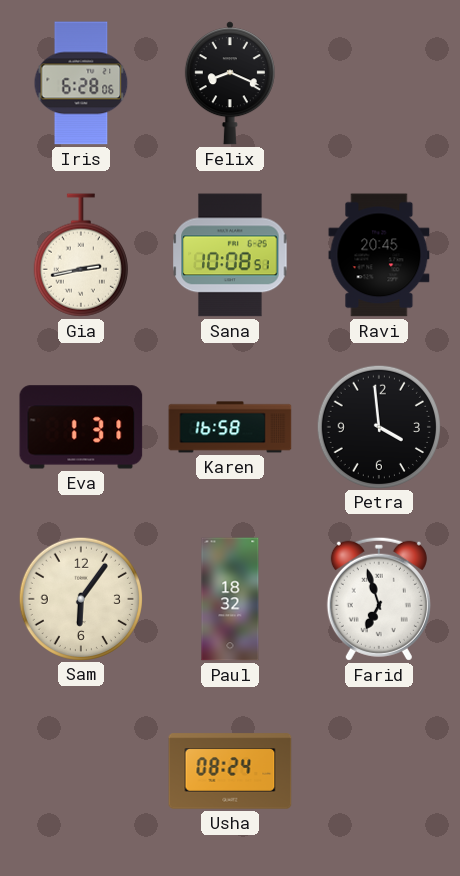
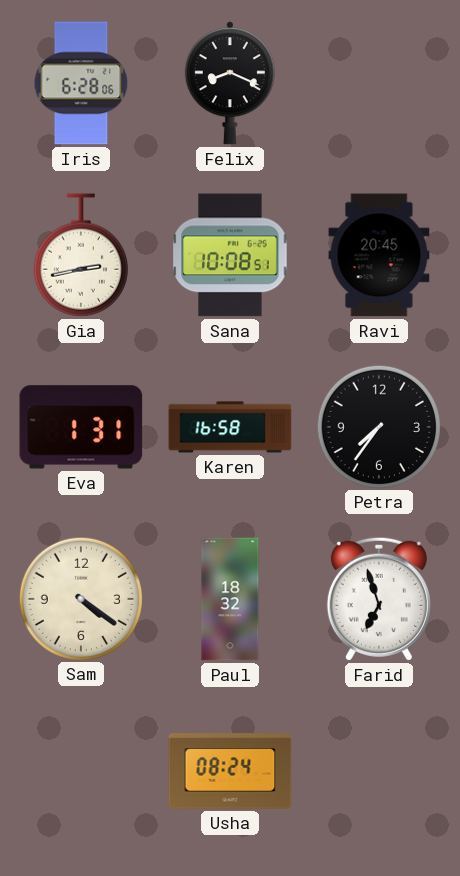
Petra: 3:59 -> 7:36 (378, 426)
Sam: 6:06 -> 4:21 (80, 598)
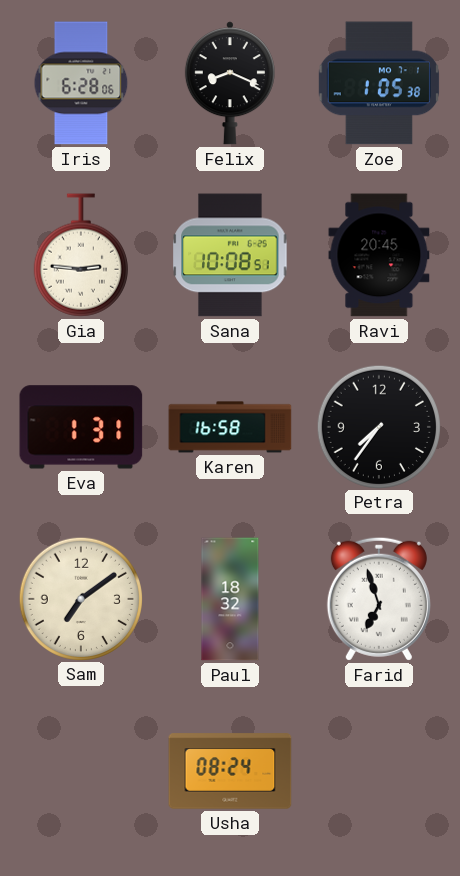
Zoe: none -> 1:05 (379, 83)
Gia: 2:43 -> 2:46 (81, 255)
Sam: 4:21 -> 7:09 (80, 598)
